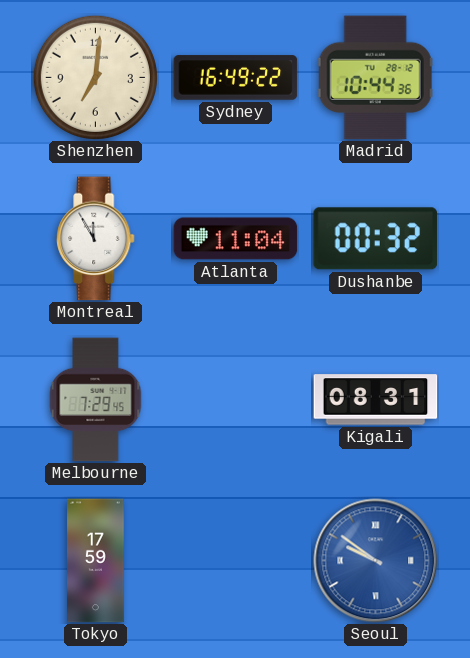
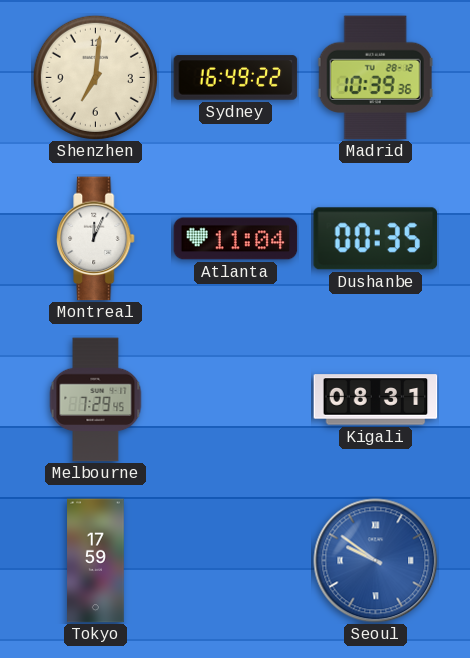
Madrid: 10:44 -> 10:39 (375, 78)
Montreal: 11:55 -> 12:04 (96, 239)
Dushanbe: 00:32 -> 00:35 (376, 239)
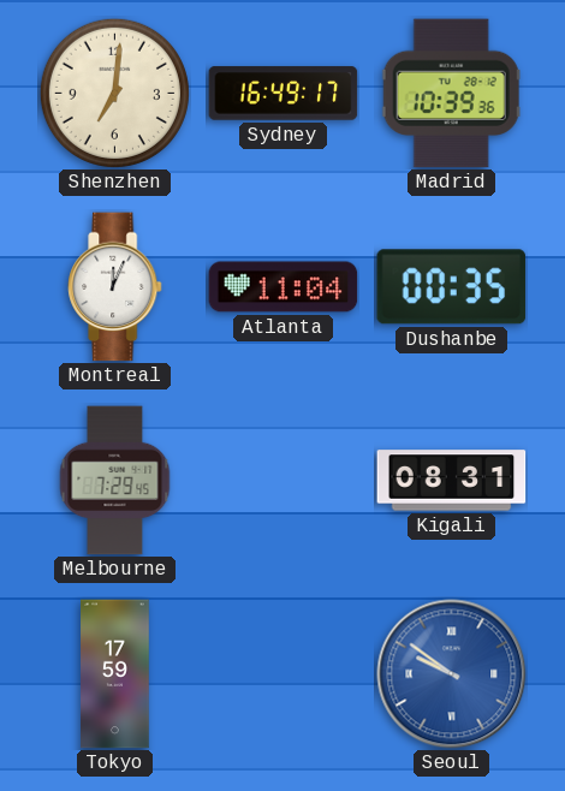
Sydney: 16:49:22 -> 16:49:17 (284, 94)
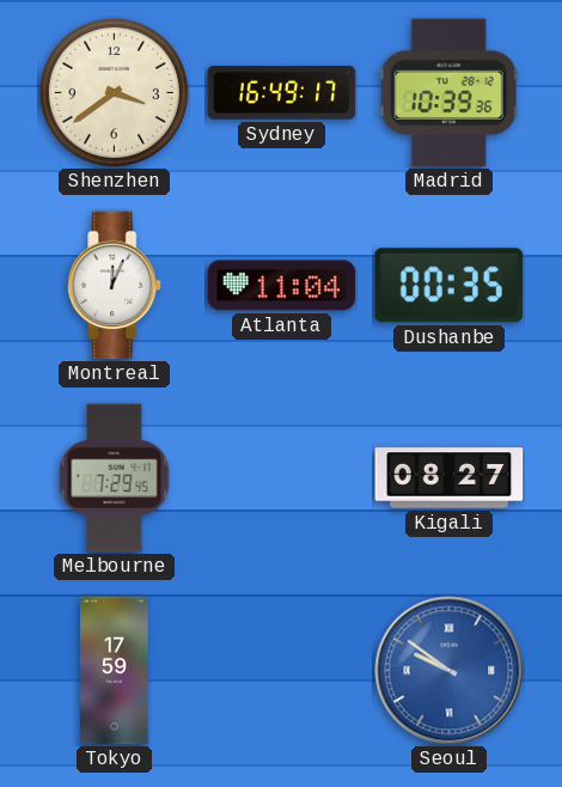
Shenzhen: 7:01 -> 3:39 (114, 92)
Kigali: 08:31 -> 08:27 (450, 478)
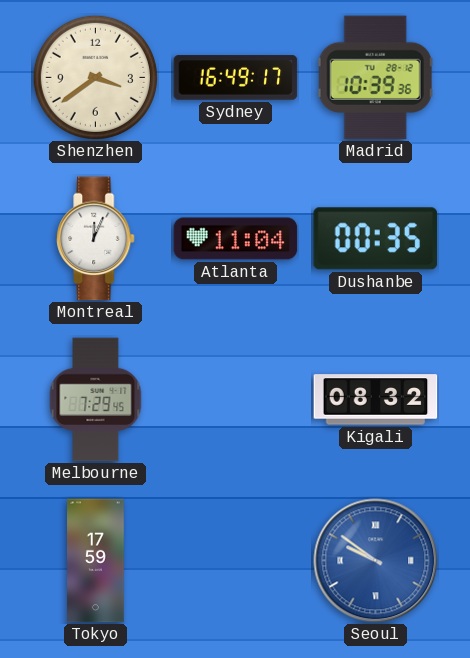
Kigali: 08:27 -> 08:32 (376, 400)
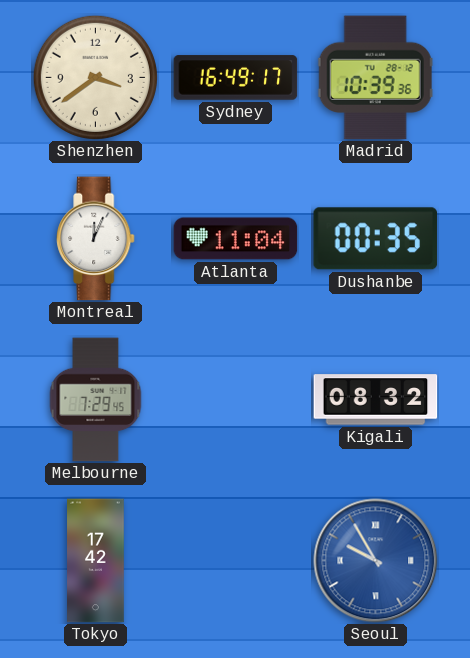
Tokyo: 17:59 -> 17:42 (96, 561)
Seoul: 9:51 -> 9:55 (376, 561)
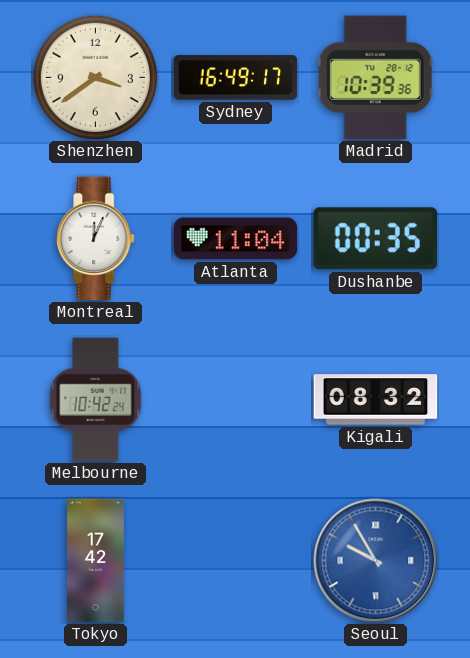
Melbourne: 7:29 -> 10:42 (96, 400)
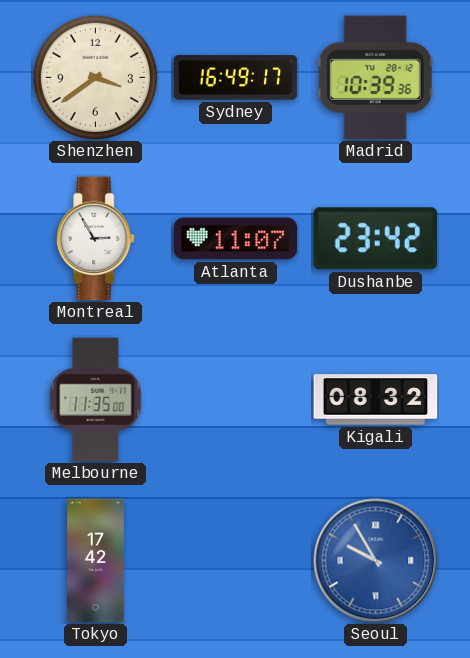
Montreal: 12:04 -> 2:55 (96, 239)
Atlanta: 11:04 -> 11:07 (236, 239)
Dushanbe: 00:35 -> 23:42 (376, 239)
Melbourne: 10:42 -> 11:35 (96, 400)
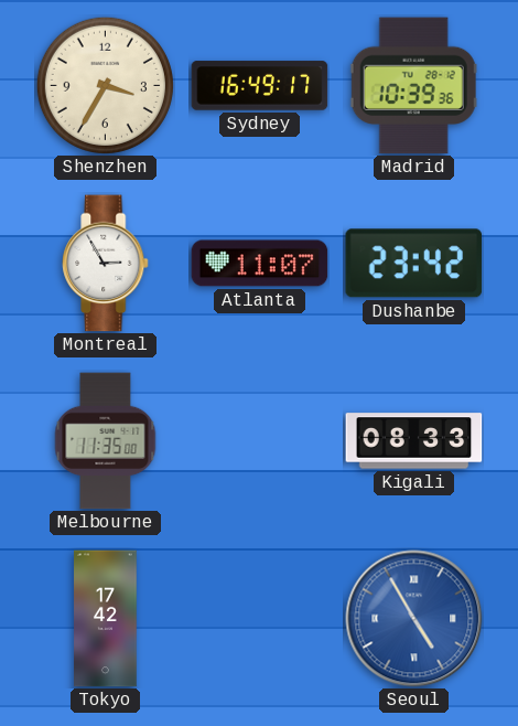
Shenzhen: 3:39 -> 3:35 (105, 85)
Kigali: 08:32 -> 08:33 (414, 441)
Seoul: 9:55 -> 4:55 (414, 619)
